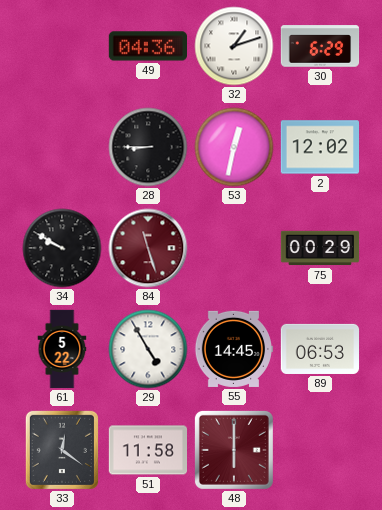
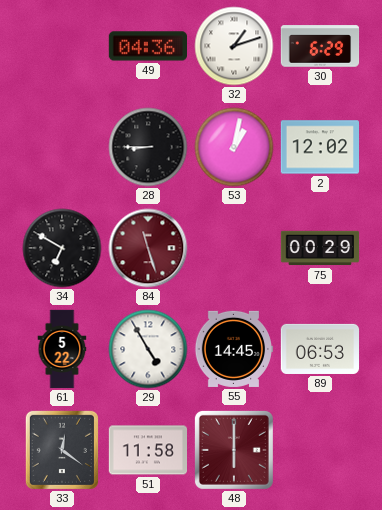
53: 12:32 -> 1:02 (234, 147)
34: 9:50 -> 6:50 (62, 248)
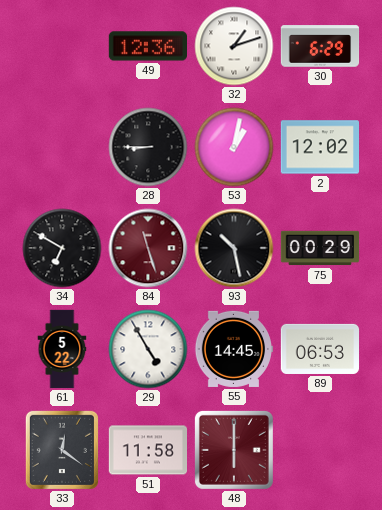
49: 04:36 -> 12:36 (147, 46)
93: none -> 10:28 (234, 248)
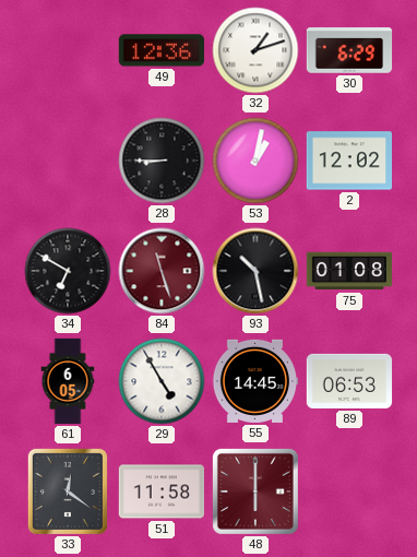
75: 00:29 -> 01:08 (349, 271)
61: 5:22 -> 6:05 (68, 381)
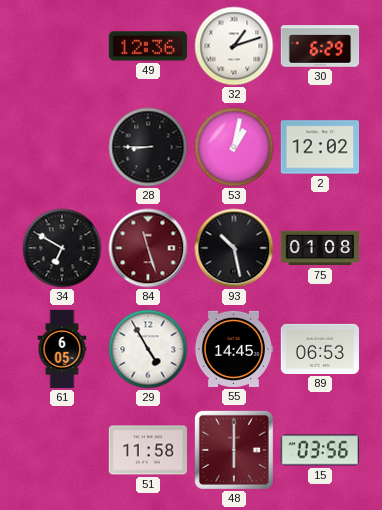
33: 12:21 -> none (68, 491)
15: none -> 03:56 (319, 450)
